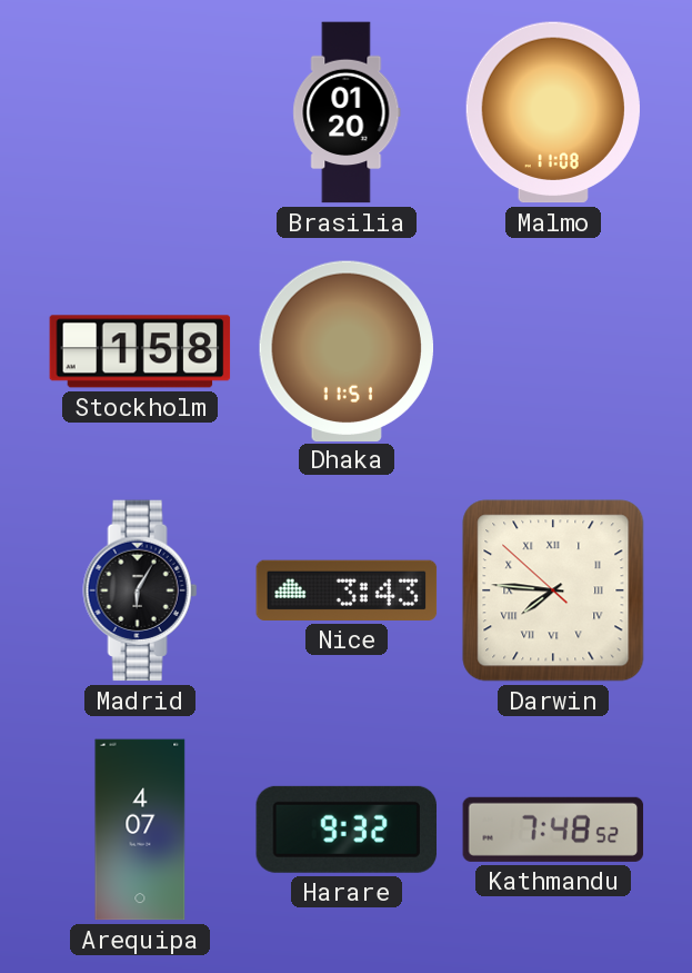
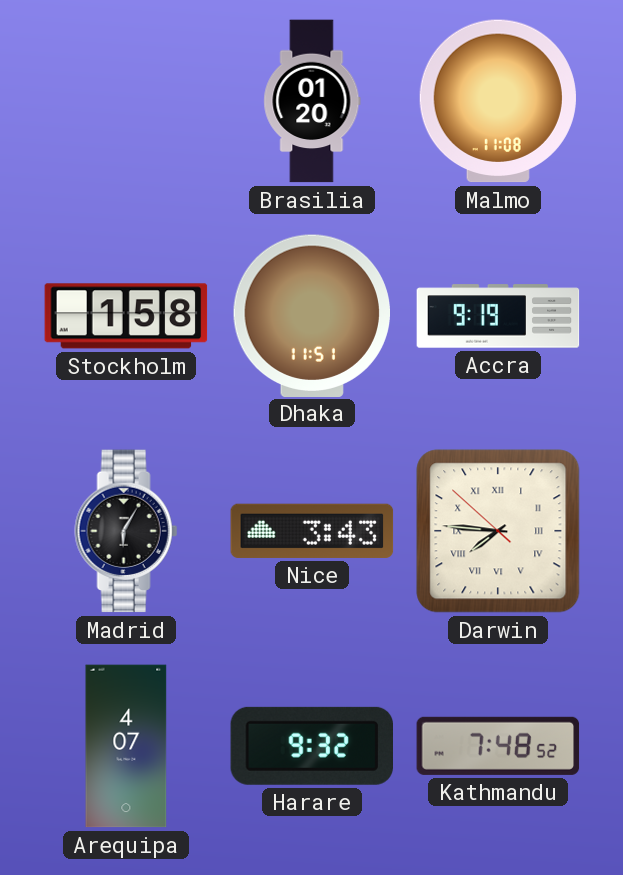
Accra: none -> 9:19 (498, 316)
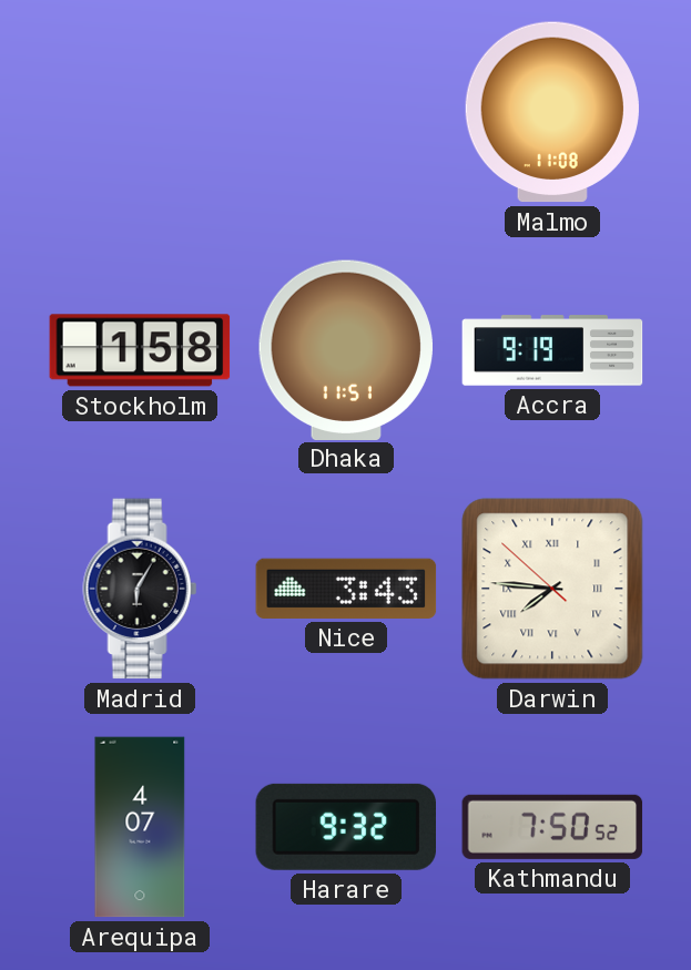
Brasilia: 01:20 -> none (312, 101)
Kathmandu: 7:48 -> 7:50 (552, 827)
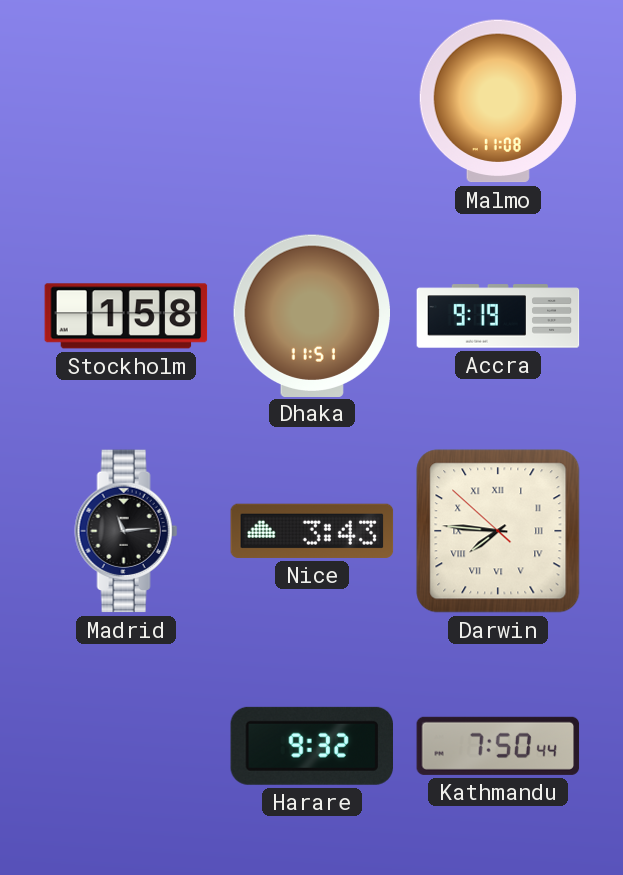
Madrid: 6:05 -> 11:14 (126, 531)
Arequipa: 4:07 -> none (140, 827)
Kathmandu: 7:50:52 -> 7:50:44 (498, 746)
